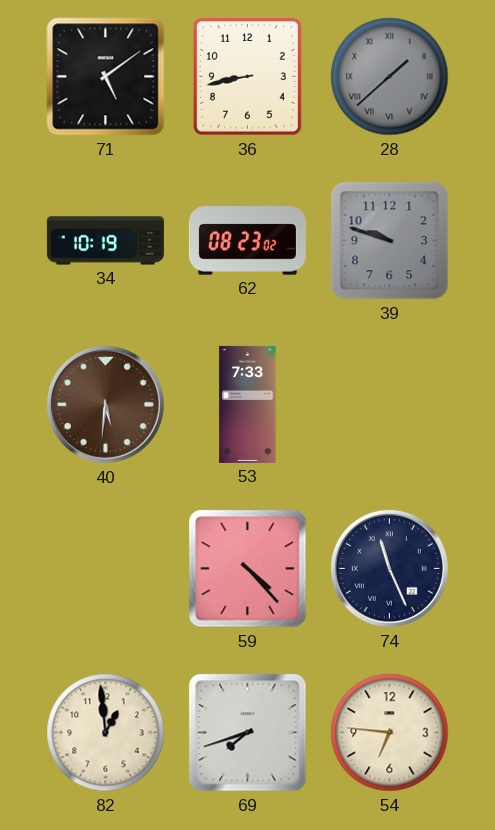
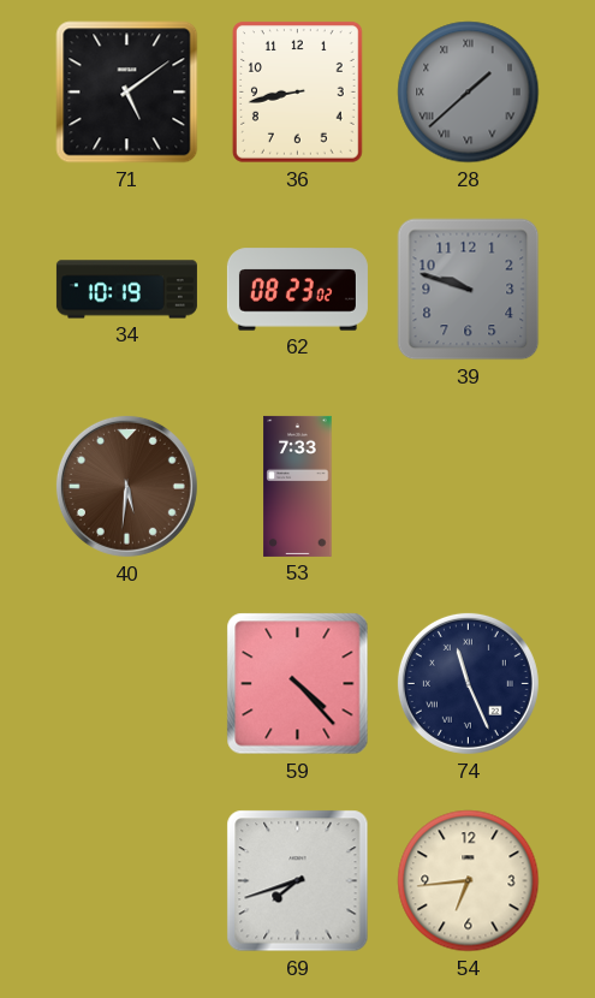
82: 12:59 -> none (106, 733)
54: 6:46 -> 6:44 (469, 881)
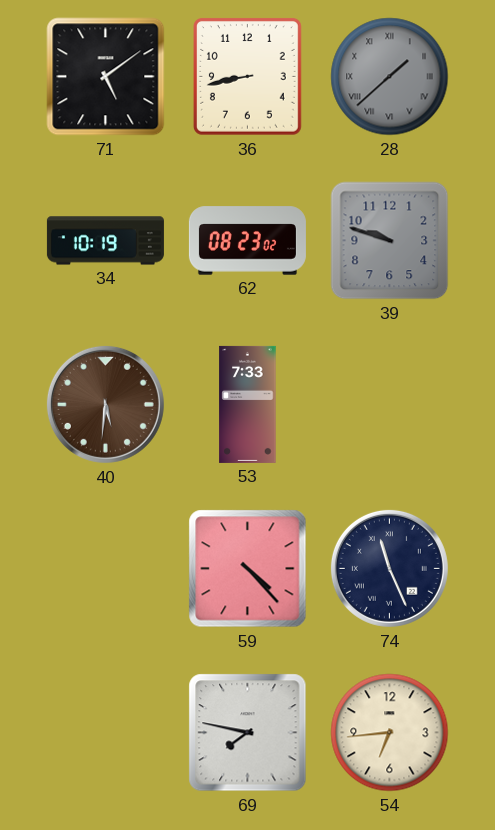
69: 7:42 -> 7:47 (248, 733)
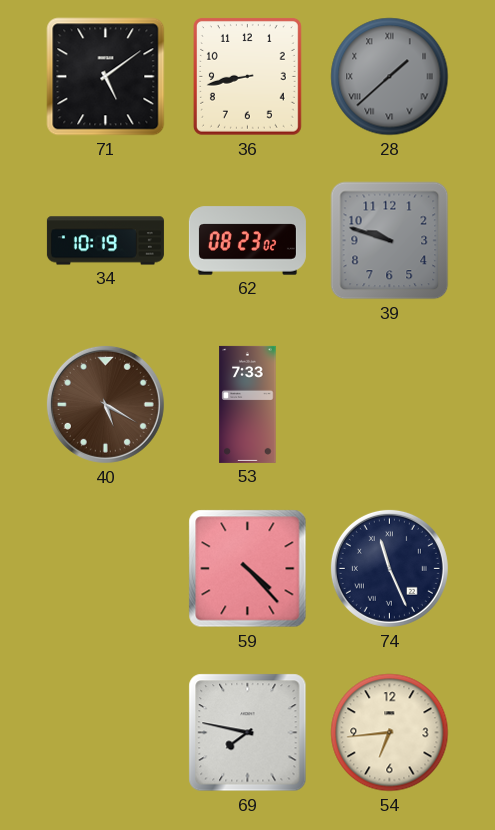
40: 5:31 -> 5:20 (105, 404)
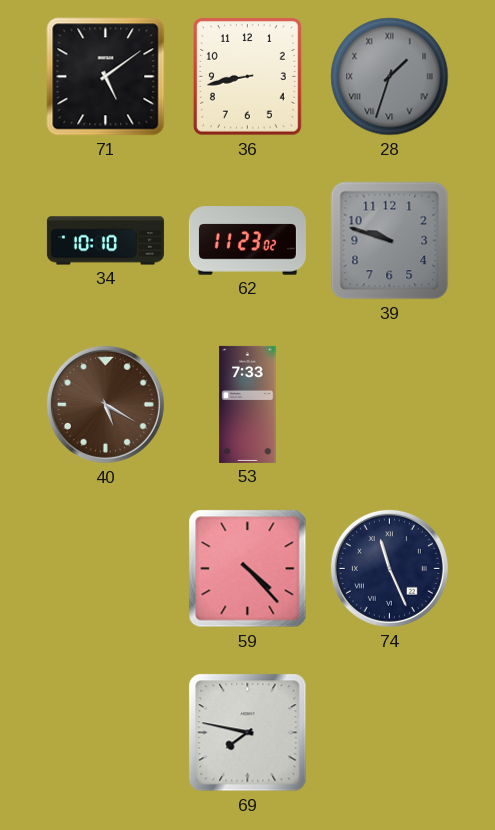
28: 1:38 -> 1:33 (390, 77)
34: 10:19 -> 10:10 (105, 241)
62: 08:23 -> 11:23 (247, 241)
54: 6:44 -> none (390, 733)
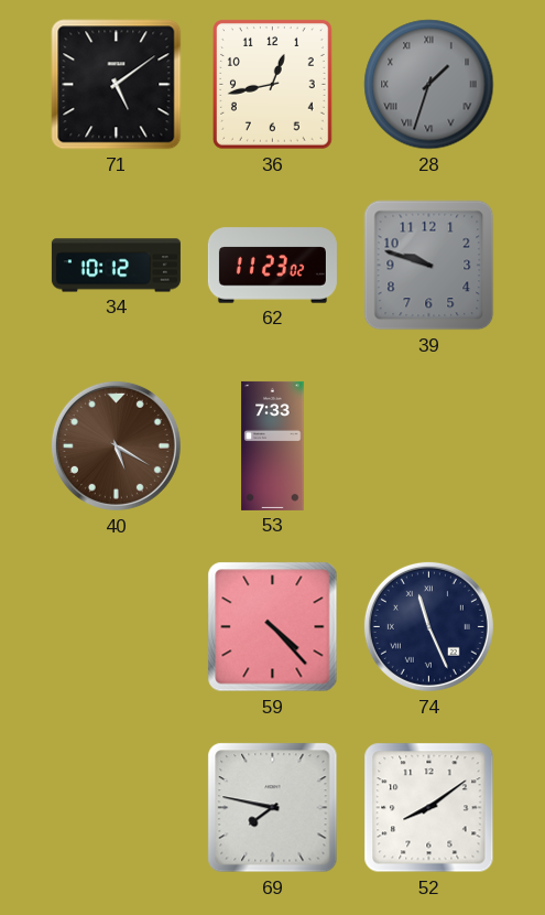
36: 8:43 -> 12:43 (272, 85)
34: 10:10 -> 10:12 (116, 266)
52: none -> 8:09 (429, 808)
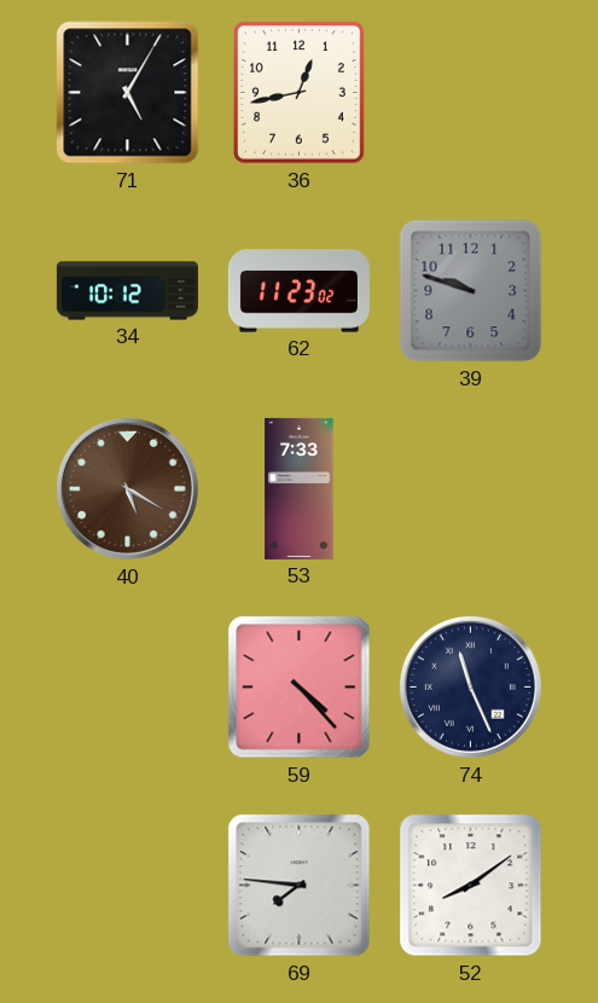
71: 5:09 -> 5:05 (128, 93)
28: 1:33 -> none (429, 85)
69: 7:47 -> 7:46 (300, 886)
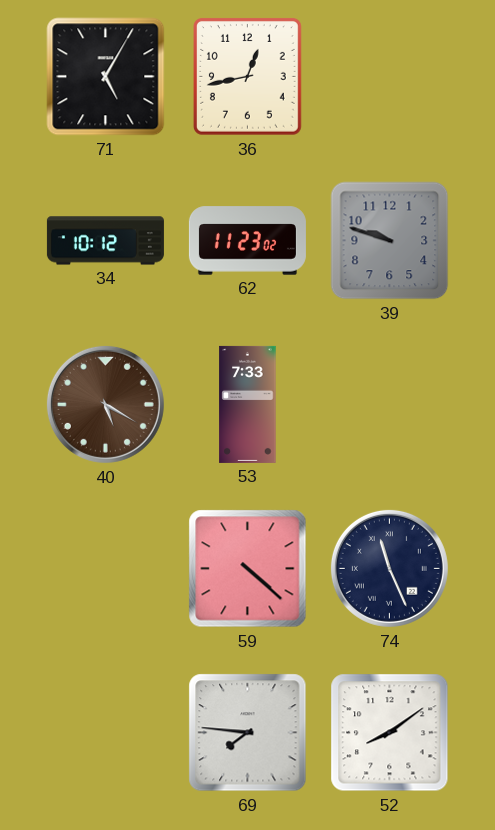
59: 4:23 -> 4:22 (248, 569)
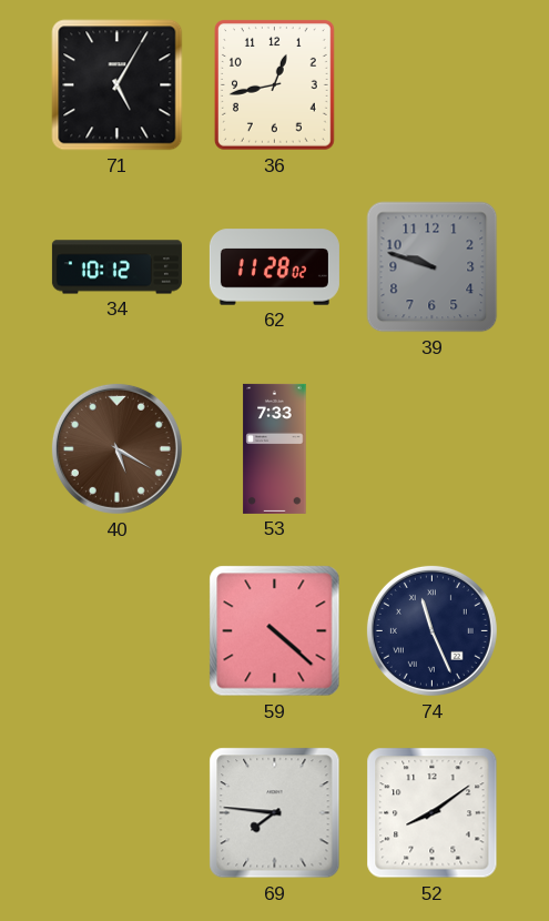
62: 11:23 -> 11:28 (274, 267)
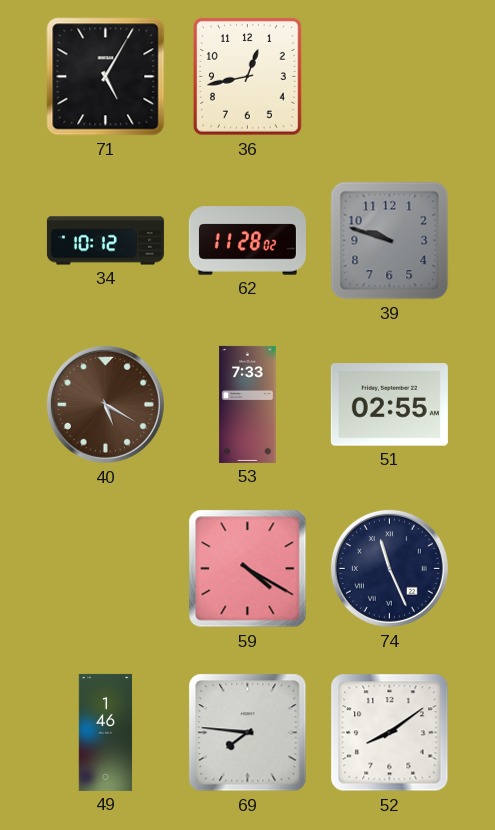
51: none -> 02:55 (389, 405)
59: 4:22 -> 4:20 (248, 569)
49: none -> 1:46 (106, 732)
